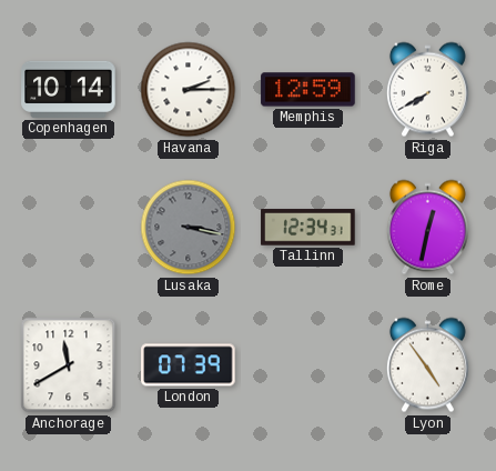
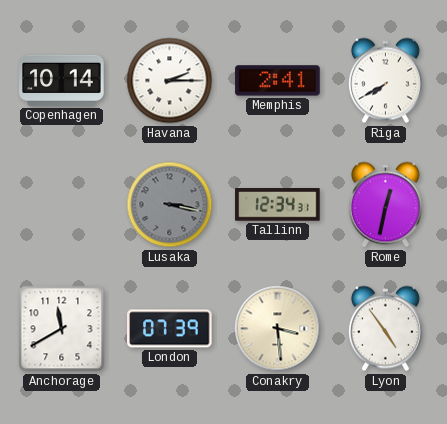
Memphis: 12:59 -> 2:41 (278, 81)
Conakry: none -> 3:29 (278, 329)
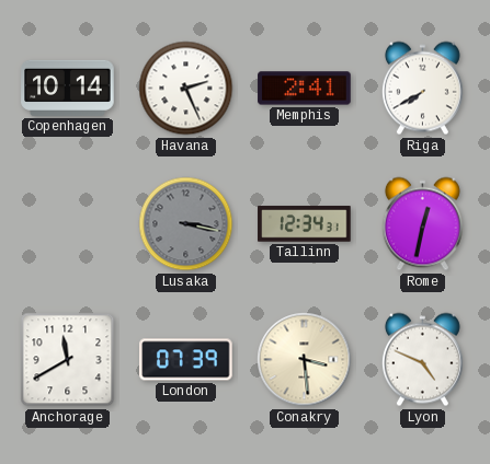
Havana: 2:15 -> 2:26 (186, 89)
Lyon: 4:54 -> 4:49 (422, 360)
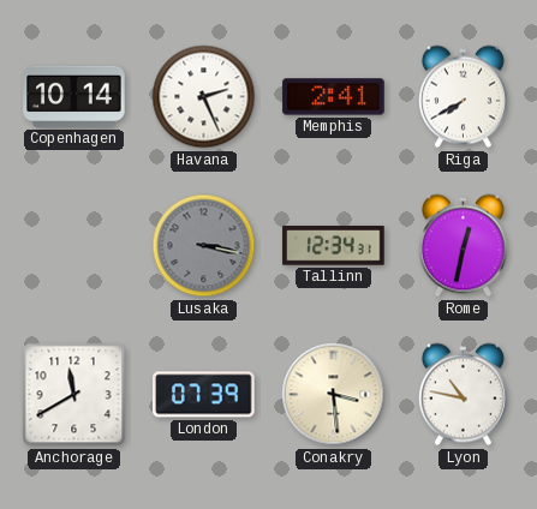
Lyon: 4:49 -> 10:47 (463, 395)
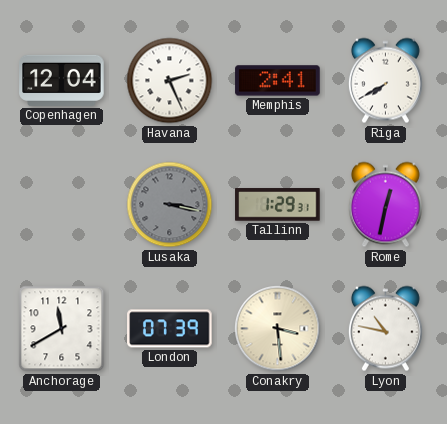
Copenhagen: 10:14 -> 12:04 (62, 80)
Tallinn: 12:34 -> 1:29 (278, 205)
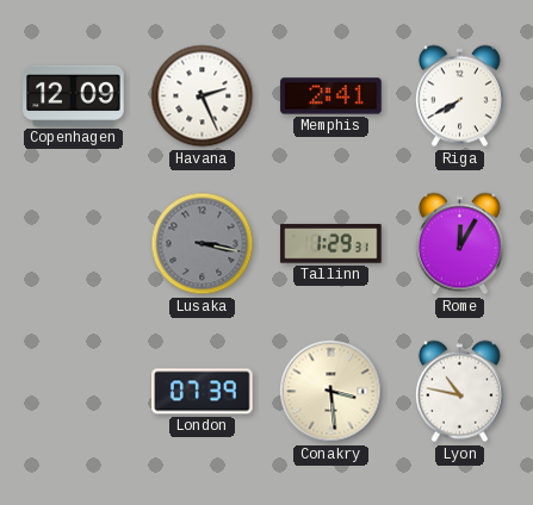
Copenhagen: 12:04 -> 12:09 (74, 95)
Rome: 12:32 -> 12:05 (459, 244)
Anchorage: 11:40 -> none (62, 329)
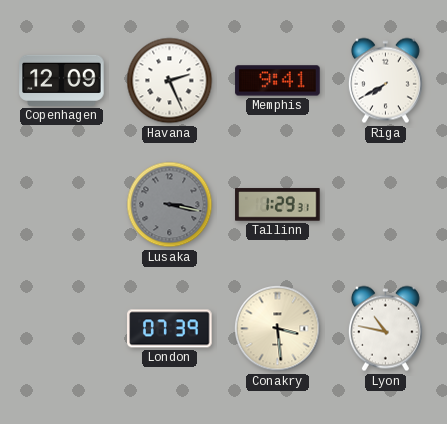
Memphis: 2:41 -> 9:41 (278, 81)
Rome: 12:05 -> none (459, 244)
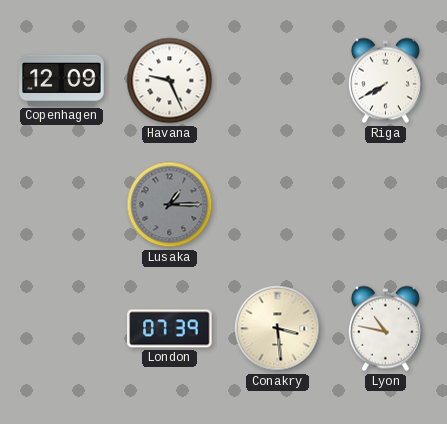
Havana: 2:26 -> 9:26 (170, 81)
Memphis: 9:41 -> none (278, 81)
Lusaka: 3:17 -> 1:15 (170, 205)
Tallinn: 1:29 -> none (278, 205)
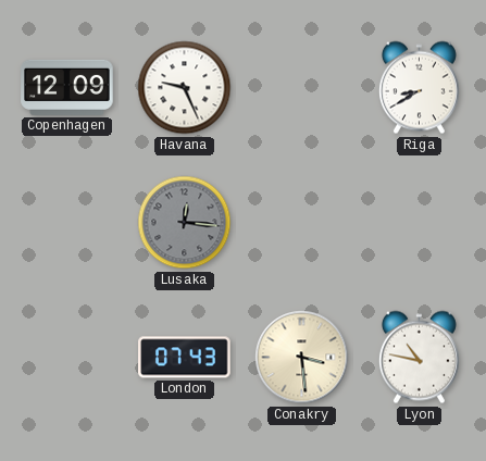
Riga: 7:40 -> 8:40 (419, 88)
Lusaka: 1:15 -> 12:16 (185, 223)
London: 07:39 -> 07:43 (185, 358)
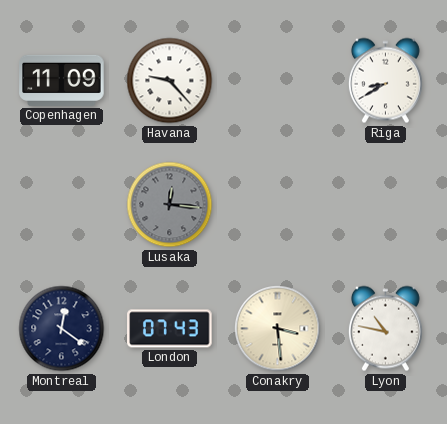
Copenhagen: 12:09 -> 11:09 (62, 80)
Havana: 9:26 -> 9:23 (170, 81)
Montreal: none -> 12:21 (62, 329)
